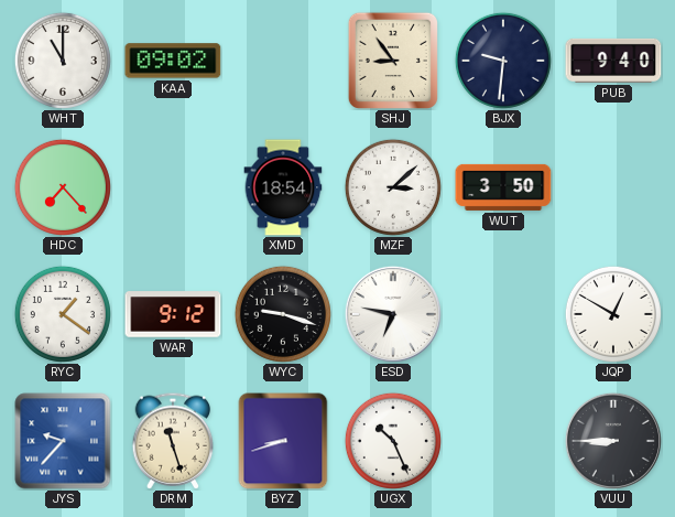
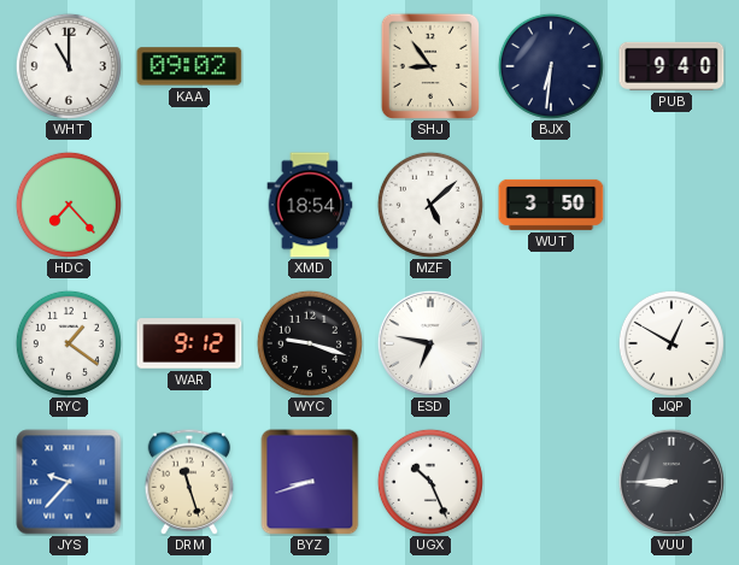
BJX: 9:31 -> 6:31 (551, 66)
MZF: 3:08 -> 5:08 (430, 205)
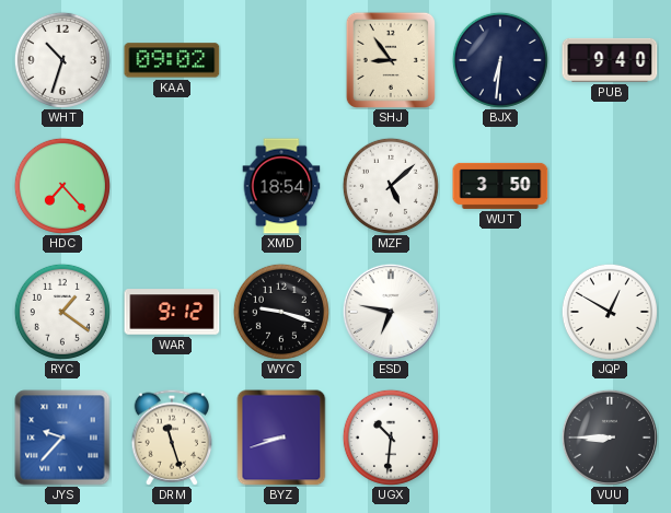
WHT: 11:00 -> 10:33 (62, 60)
UGX: 10:26 -> 10:31 (391, 438)
